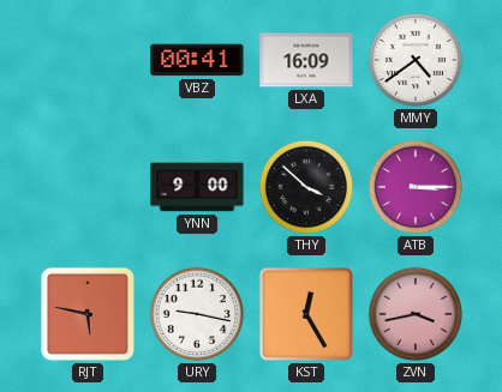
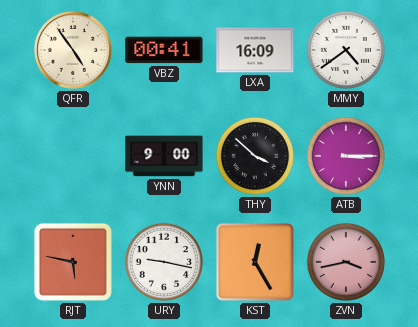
QFR: none -> 4:54 (74, 50)
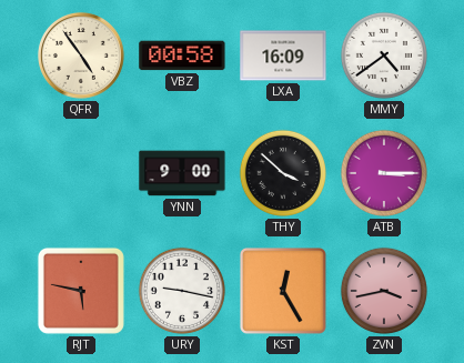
VBZ: 00:41 -> 00:58 (182, 56)
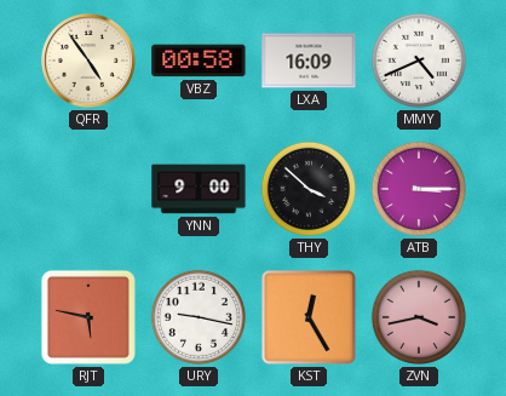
MMY: 4:39 -> 4:41 (419, 61)
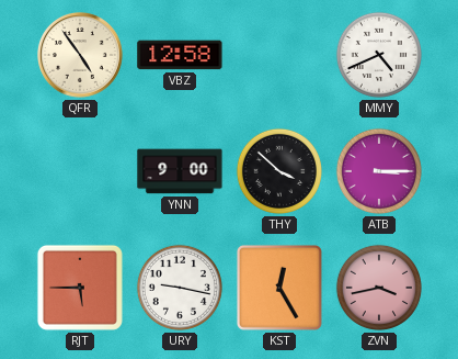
VBZ: 00:58 -> 12:58 (180, 55)
LXA: 16:09 -> none (309, 61)
RJT: 5:47 -> 5:45 (80, 288)
